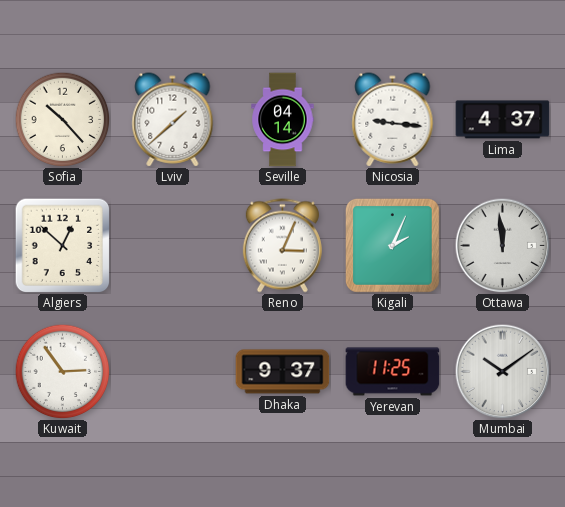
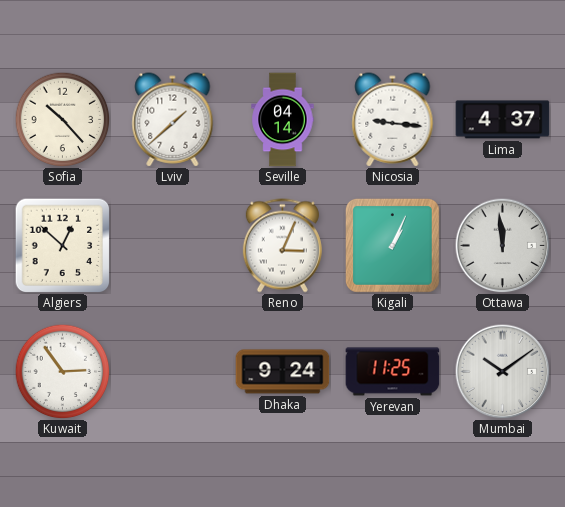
Kigali: 2:04 -> 1:04 (392, 245)
Dhaka: 9:37 -> 9:24 (283, 372)
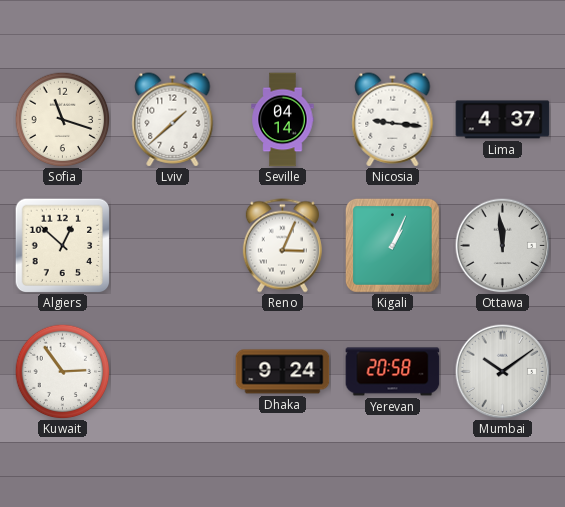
Sofia: 10:23 -> 11:18 (62, 119)
Yerevan: 11:25 -> 20:58 (393, 372)
